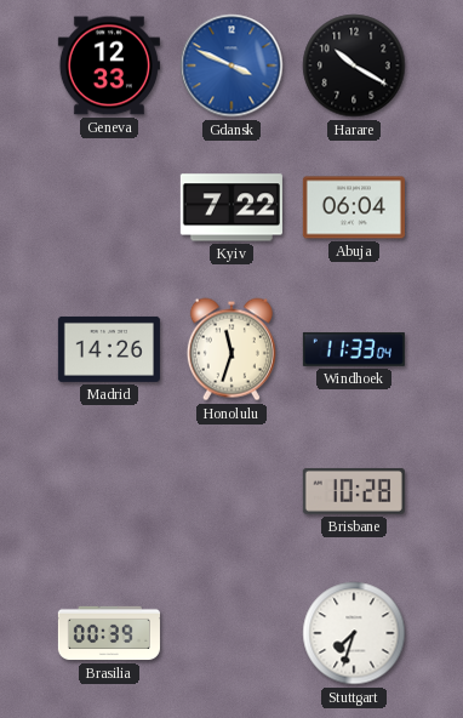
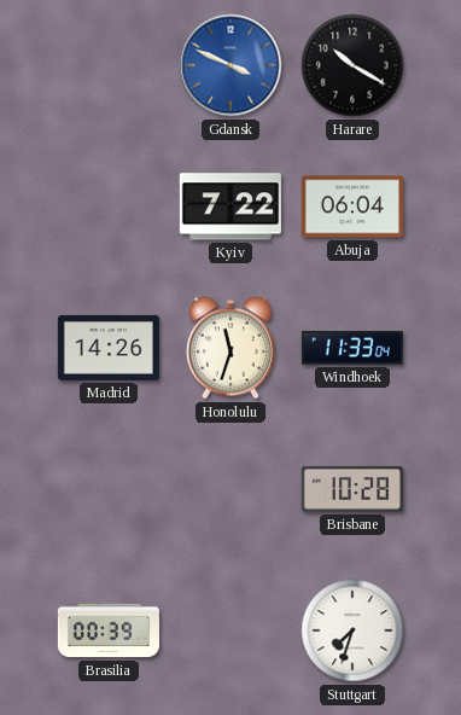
Geneva: 12:33 -> none (109, 65)
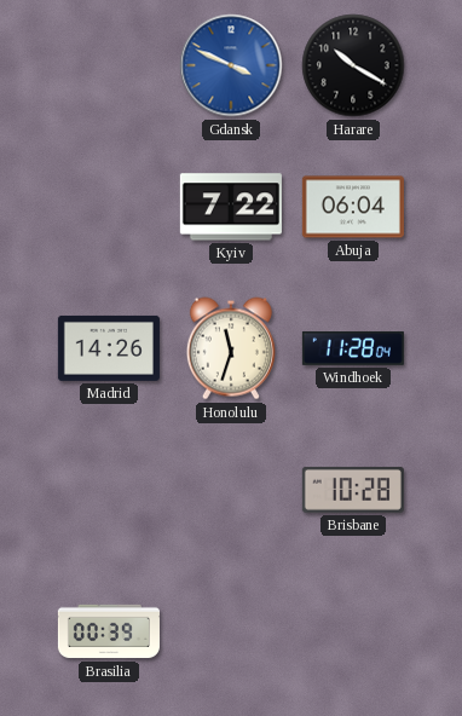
Windhoek: 11:33 -> 11:28 (353, 348)
Stuttgart: 7:33 -> none (352, 630)
